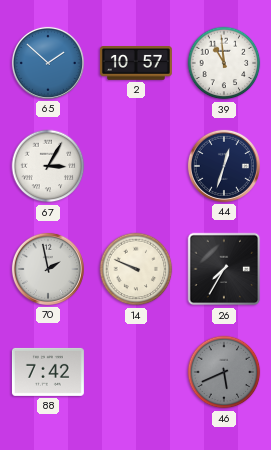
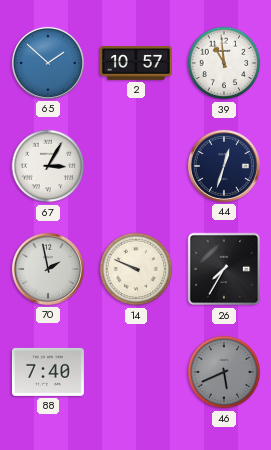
88: 7:42 -> 7:40 (48, 372)
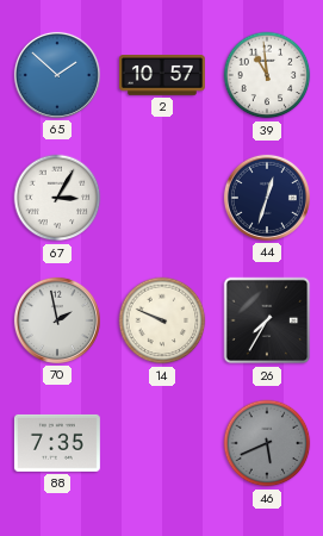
88: 7:40 -> 7:35 (57, 443)
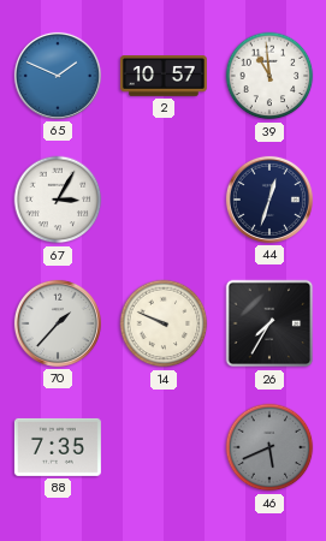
65: 1:52 -> 1:49 (58, 76)
70: 1:58 -> 1:37 (58, 323)
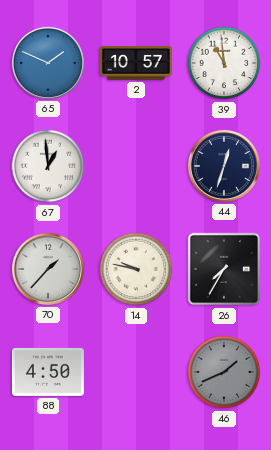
67: 3:05 -> 12:59 (48, 166)
14: 9:49 -> 9:47 (136, 269)
88: 7:35 -> 4:50 (48, 372)
46: 5:41 -> 1:41 (224, 372)
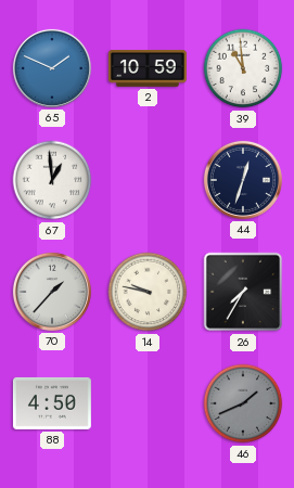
2: 10:57 -> 10:59 (148, 69)
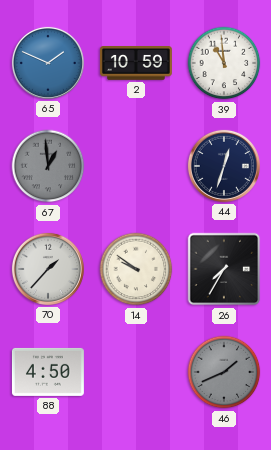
67 dial: white -> grey (48, 166)
14: 9:47 -> 9:51 (136, 269)
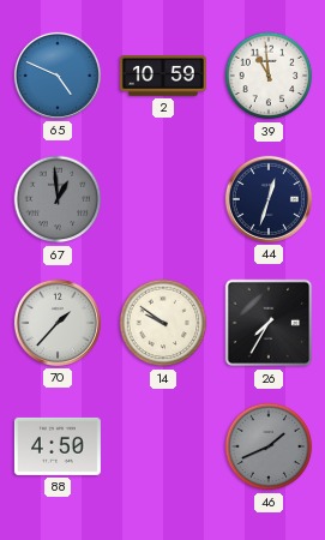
65: 1:49 -> 4:49 (58, 76)
